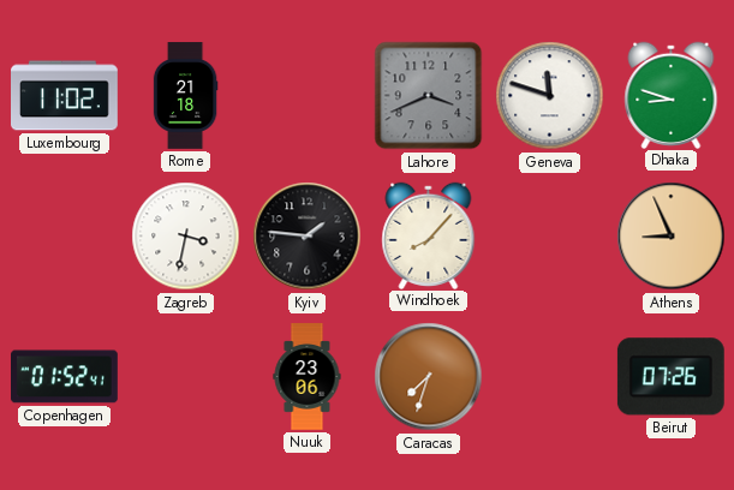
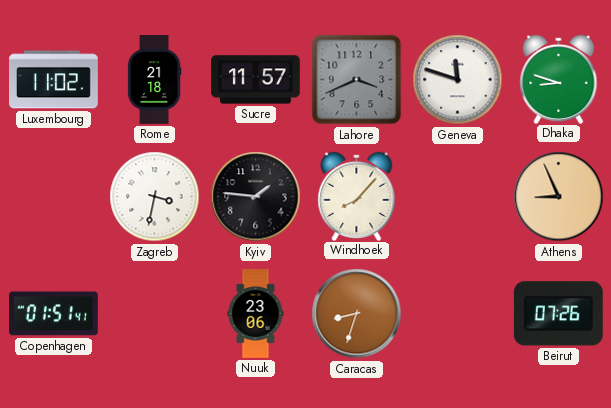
Sucre: none -> 11:57 (256, 80)
Copenhagen: 01:52 -> 01:51 (54, 314)
Caracas: 7:33 -> 8:33 (357, 314)
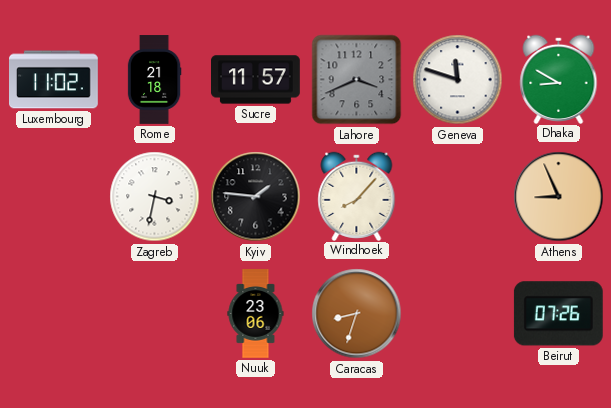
Dhaka: 8:48 -> 8:50 (559, 79)
Copenhagen: 01:51 -> none (54, 314)
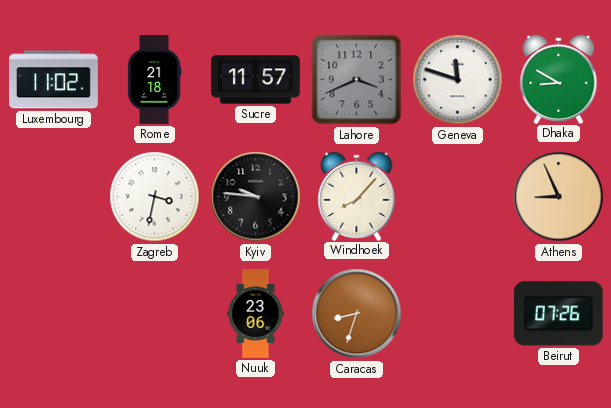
Kyiv: 1:46 -> 9:46 (256, 197)
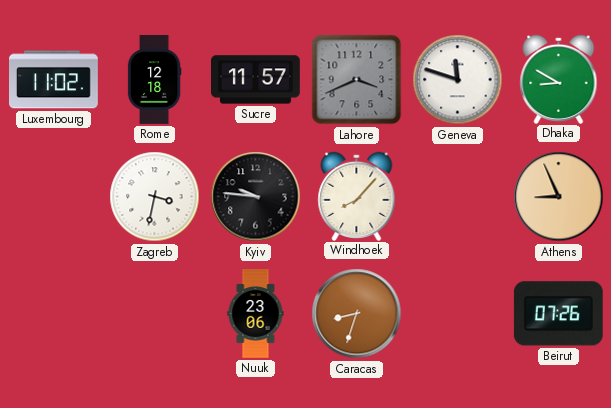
Rome: 21:18 -> 12:18 (154, 80)
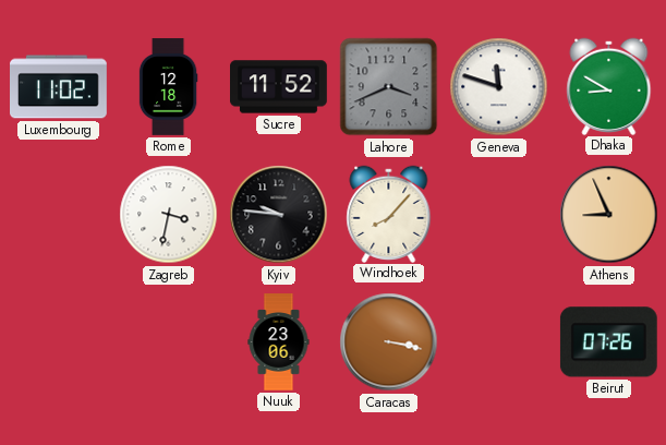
Sucre: 11:57 -> 11:52 (279, 87)
Caracas: 8:33 -> 3:17 (389, 342)
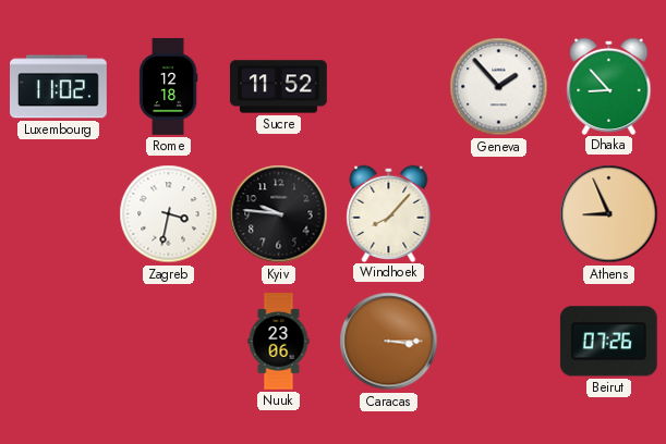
Lahore: 3:41 -> none (389, 87)
Geneva: 11:48 -> 1:53 (499, 87)
Dhaka: 8:50 -> 8:53 (609, 86)
Caracas: 3:17 -> 3:15 (389, 342)
